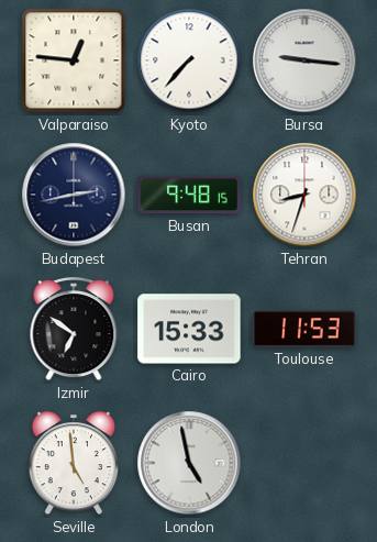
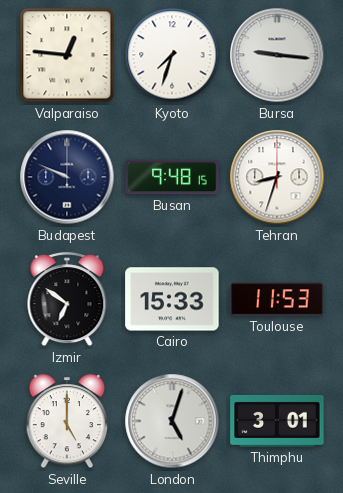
Kyoto: 7:37 -> 7:33 (172, 55)
Budapest: 2:43 -> 9:49 (67, 177)
Seville: 4:59 -> 5:00 (67, 422)
London: 4:58 -> 5:03 (172, 421)
Thimphu: none -> 3:01 (277, 421)
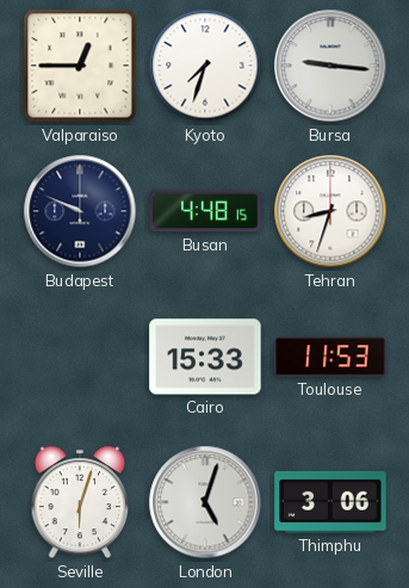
Valparaiso: 12:46 -> 12:45 (80, 66)
Busan: 9:48 -> 4:48 (205, 211)
Izmir: 6:51 -> none (67, 300)
Seville: 5:00 -> 6:03 (80, 503)
Thimphu: 3:01 -> 3:06 (330, 502)
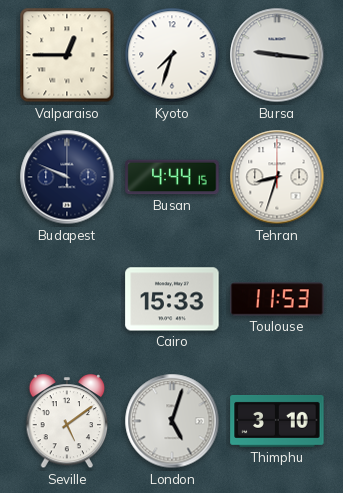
Busan: 4:48 -> 4:44 (172, 177)
Seville: 6:03 -> 5:09 (67, 422)
Thimphu: 3:06 -> 3:10 (277, 421)
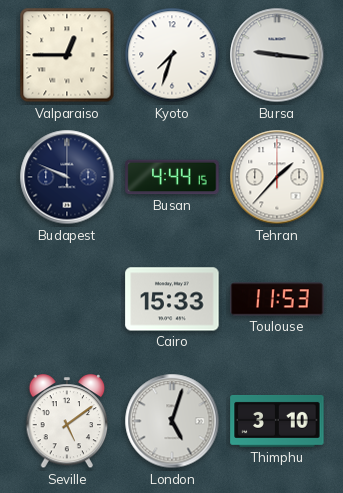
Tehran: 8:33 -> 1:37 (277, 177)
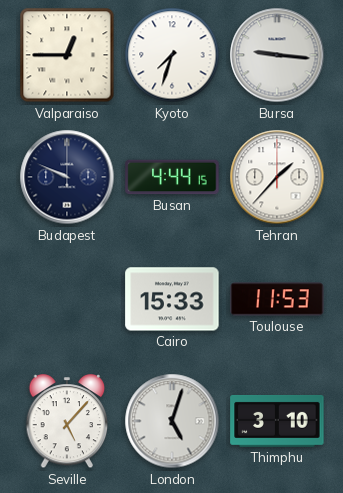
Seville: 5:09 -> 5:07 (67, 422)
